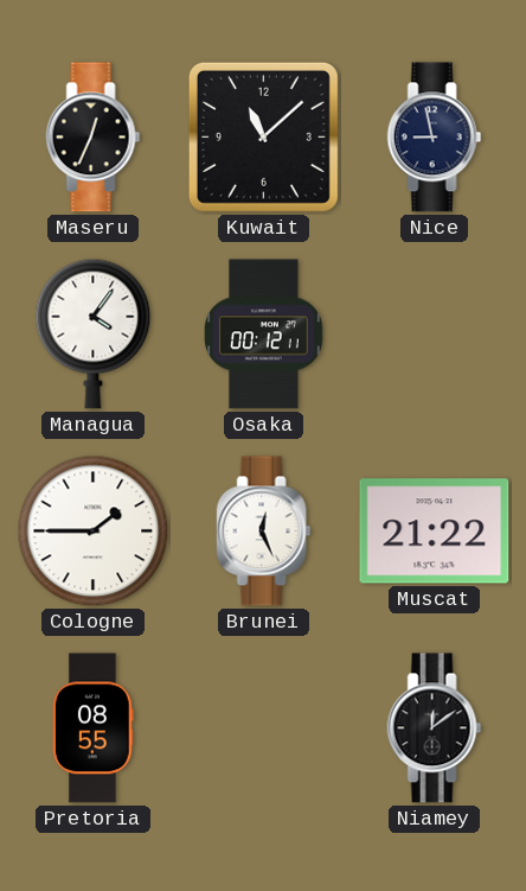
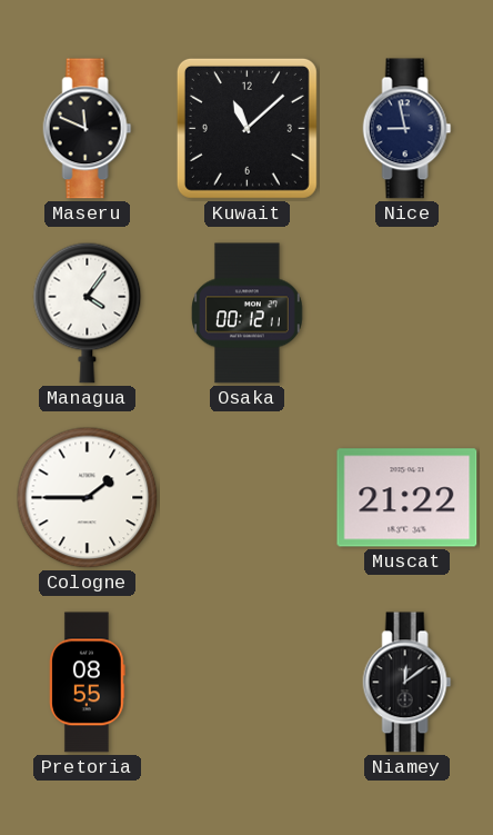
Maseru: 12:34 -> 11:49 (88, 129)
Brunei: 12:26 -> none (264, 532)
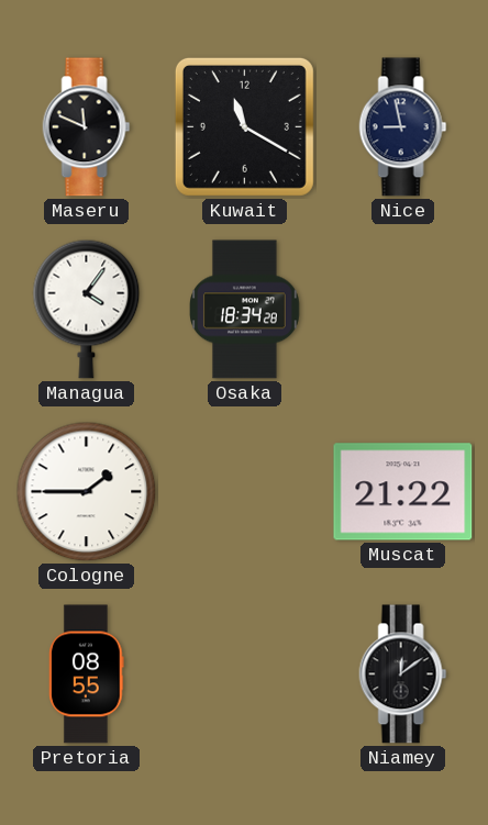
Kuwait: 11:08 -> 11:20 (244, 126)
Osaka: 00:12 -> 18:34 (245, 310)
